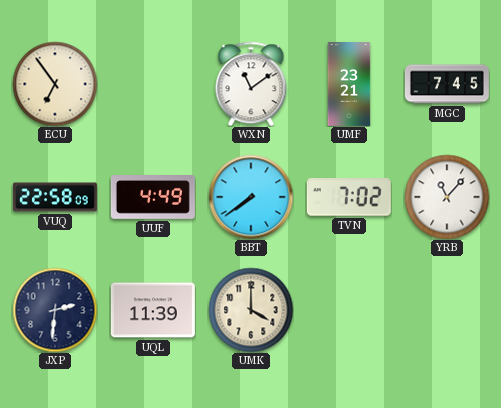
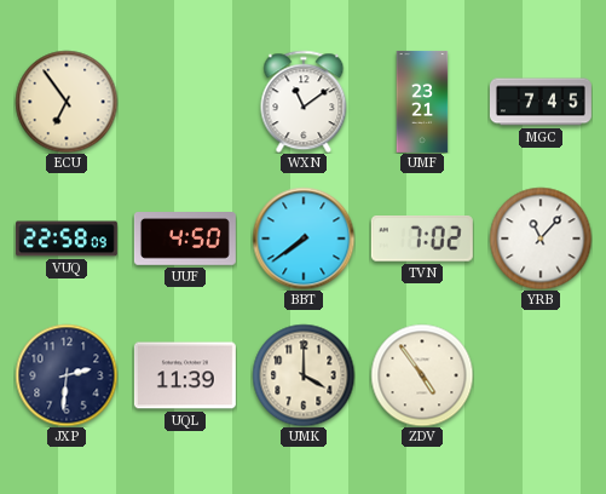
UUF: 4:49 -> 4:50 (185, 240)
ZDV: none -> 4:54 (422, 375)
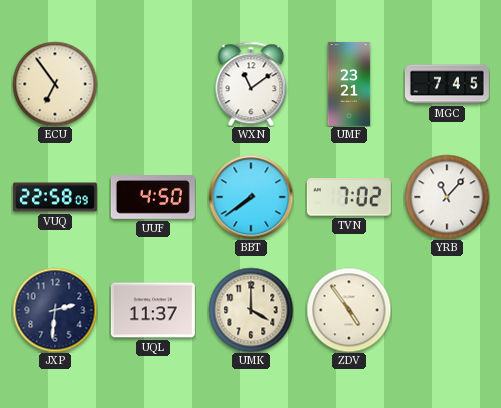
UQL: 11:39 -> 11:37 (153, 310)
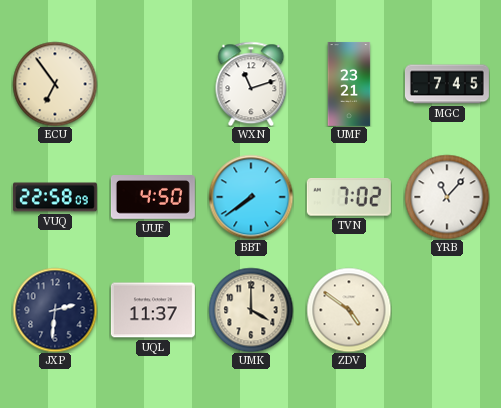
WXN: 11:09 -> 11:12 (251, 84)
ZDV: 4:54 -> 4:51 (349, 310)
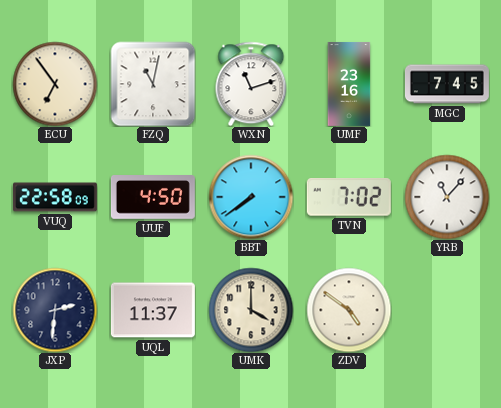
FZQ: none -> 11:02 (153, 84)
UMF: 23:21 -> 23:16 (349, 84)
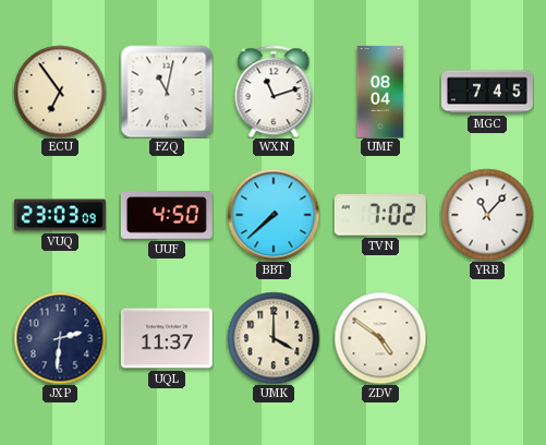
UMF: 23:16 -> 08:04 (380, 92)
VUQ: 22:58 -> 23:03 (60, 215)
BBT: 7:39 -> 7:38 (274, 215)
